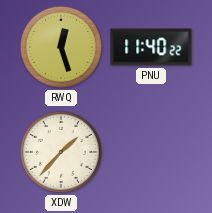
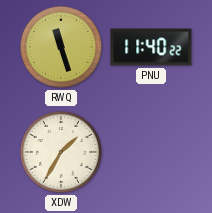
RWQ: 12:27 -> 11:27 (61, 47)
XDW: 1:37 -> 1:35 (61, 152)
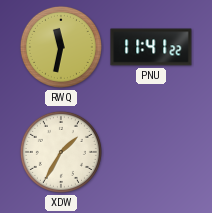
RWQ: 11:27 -> 11:32 (61, 47)
PNU: 11:40 -> 11:41 (151, 47)
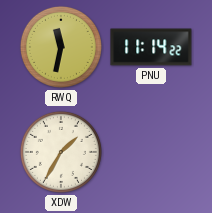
PNU: 11:41 -> 11:14 (151, 47)
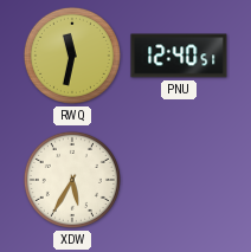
PNU: 11:14 -> 12:40 (179, 56)
XDW: 1:35 -> 5:35 (72, 180)
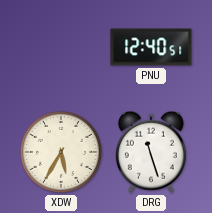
RWQ: 11:32 -> none (72, 56)
DRG: none -> 11:27 (151, 152)
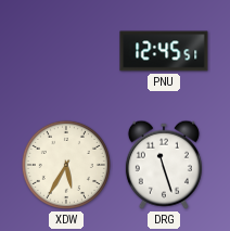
PNU: 12:40 -> 12:45 (164, 51)
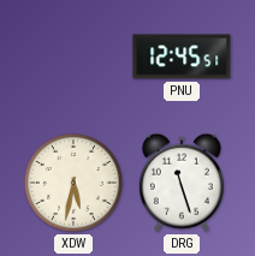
XDW: 5:35 -> 5:32 (73, 183)
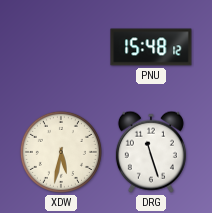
PNU: 12:45 -> 15:48 (151, 47)
